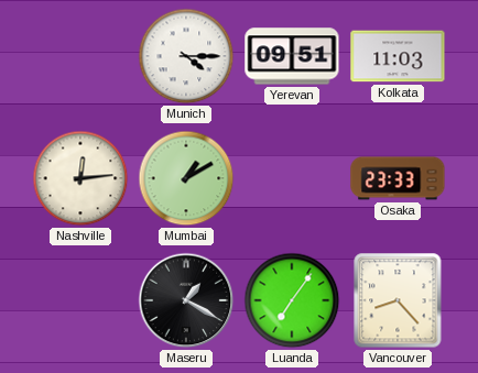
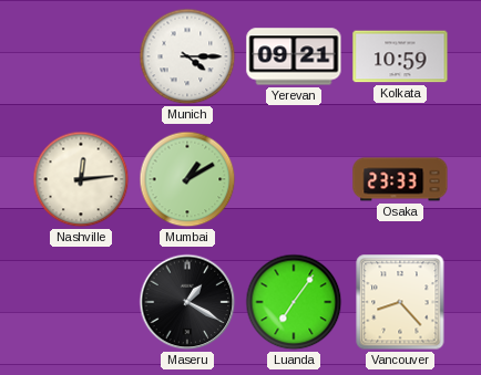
Yerevan: 09:51 -> 09:21 (294, 56)
Kolkata: 11:03 -> 10:59 (400, 56)
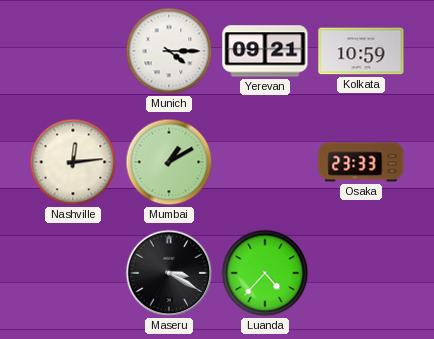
Maseru: 1:20 -> 3:20 (169, 273)
Luanda: 7:06 -> 4:37 (265, 273)
Vancouver: 8:23 -> none (400, 302)
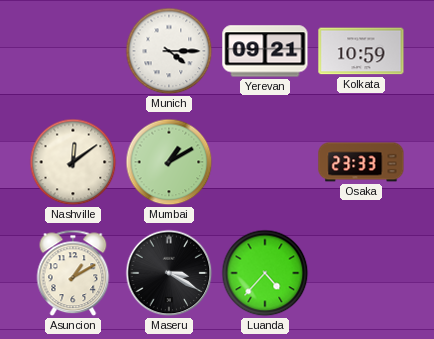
Nashville: 12:14 -> 12:09 (73, 162)
Asuncion: none -> 1:10 (73, 273)
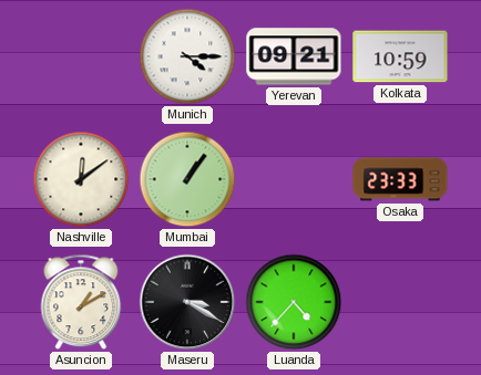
Mumbai: 1:10 -> 1:06 (187, 179)
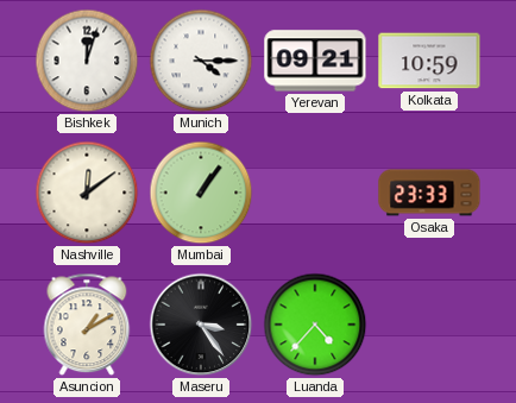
Bishkek: none -> 12:03 (87, 61)
Maseru: 3:20 -> 3:24 (201, 325)
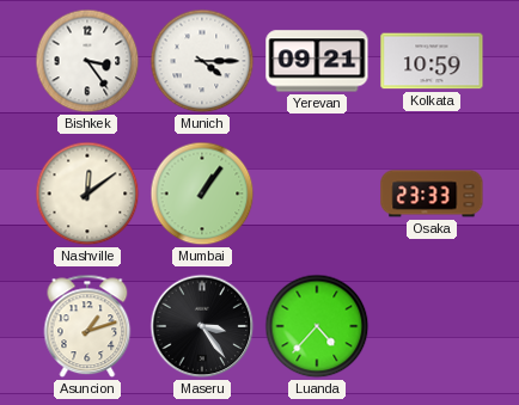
Bishkek: 12:03 -> 3:24 (87, 61)
Asuncion: 1:10 -> 1:12 (87, 326)
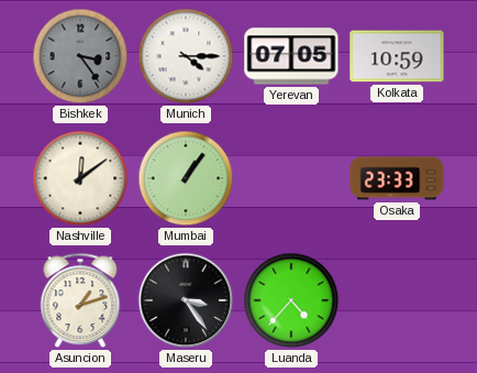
Bishkek dial: white -> grey (80, 56)
Yerevan: 09:21 -> 07:05 (291, 56)
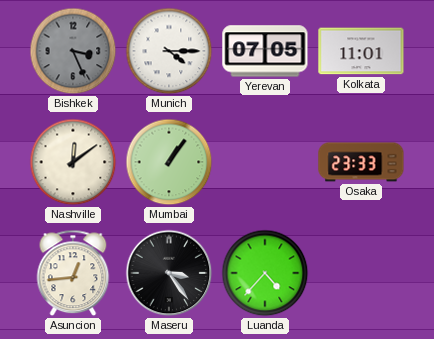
Bishkek: 3:24 -> 3:26 (73, 51)
Kolkata: 10:59 -> 11:01 (361, 51)
Asuncion: 1:12 -> 12:44 (73, 273)
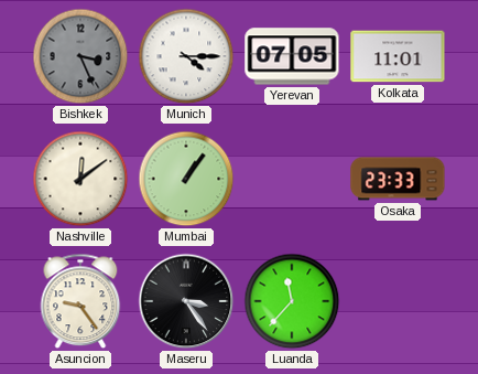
Asuncion: 12:44 -> 9:24 (80, 301)
Luanda: 4:37 -> 11:37 (292, 301)
